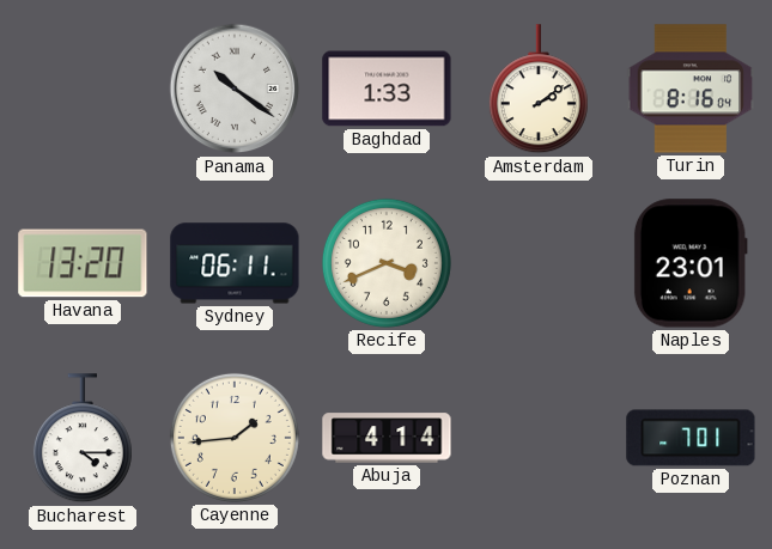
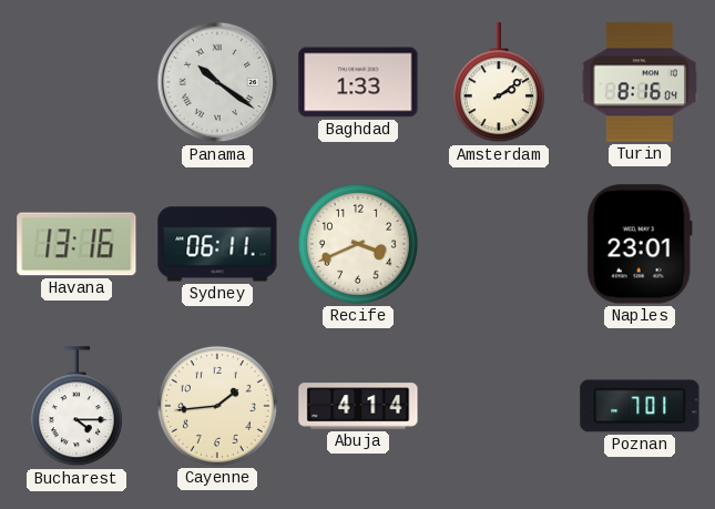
Havana: 13:20 -> 13:16 (76, 244)
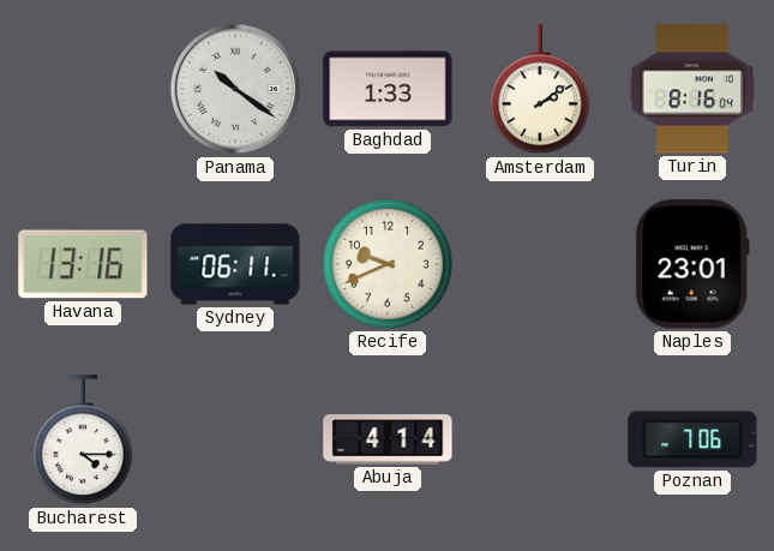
Recife: 3:41 -> 9:41 (388, 264)
Cayenne: 1:44 -> none (217, 406)
Poznan: 7:01 -> 7:06 (692, 439)
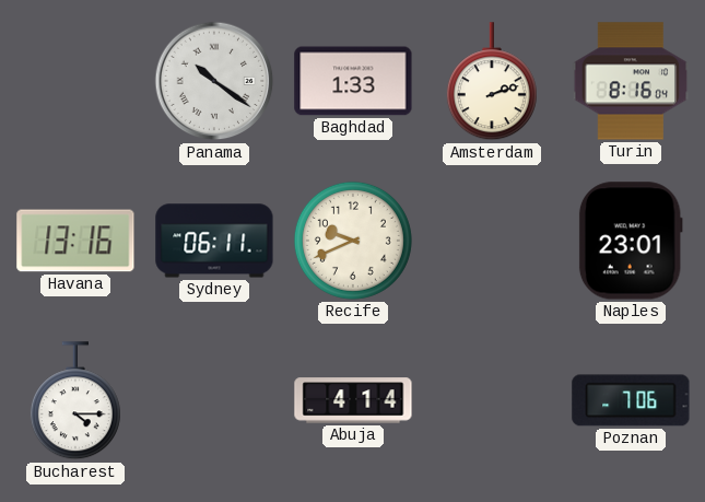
Amsterdam: 2:09 -> 2:12 (492, 82)
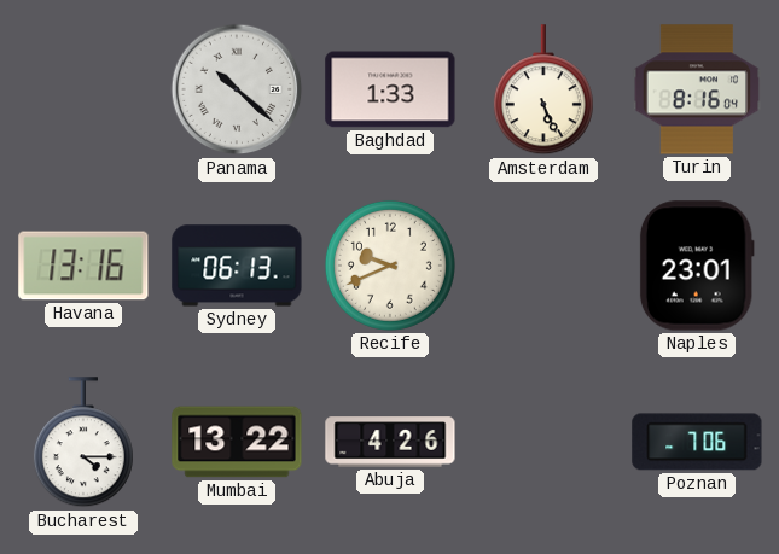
Panama: 10:21 -> 10:22 (237, 89)
Amsterdam: 2:12 -> 5:26 (543, 91)
Sydney: 06:11 -> 06:13 (237, 266)
Mumbai: none -> 13:22 (237, 442)
Abuja: 4:14 -> 4:26 (390, 442)
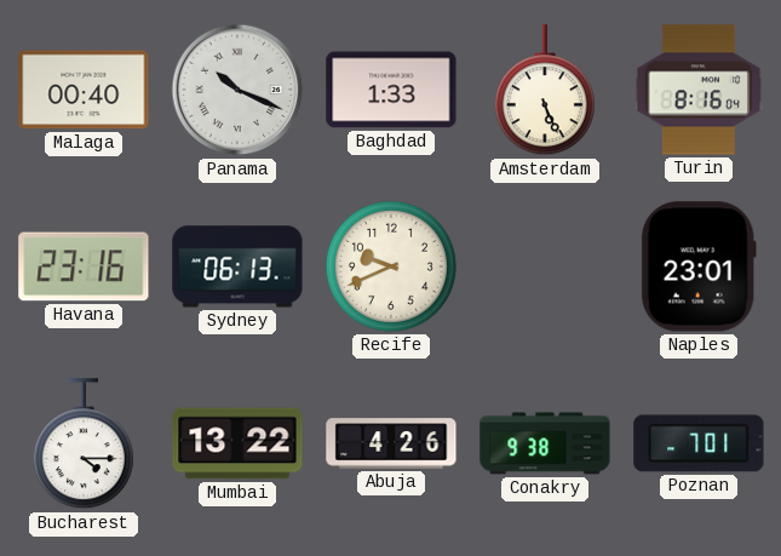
Malaga: none -> 00:40 (84, 90)
Panama: 10:22 -> 10:19 (237, 90)
Havana: 13:16 -> 23:16 (84, 266)
Conakry: none -> 9:38 (545, 443)
Poznan: 7:06 -> 7:01 (699, 443)
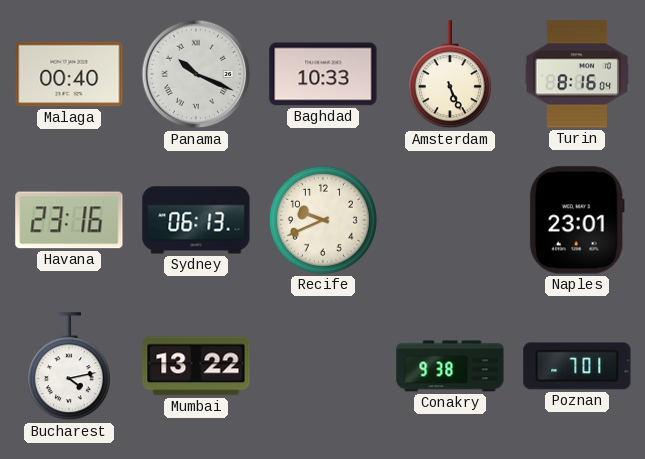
Baghdad: 1:33 -> 10:33 (323, 74)
Bucharest: 4:15 -> 4:13 (69, 367)
Abuja: 4:26 -> none (391, 443)
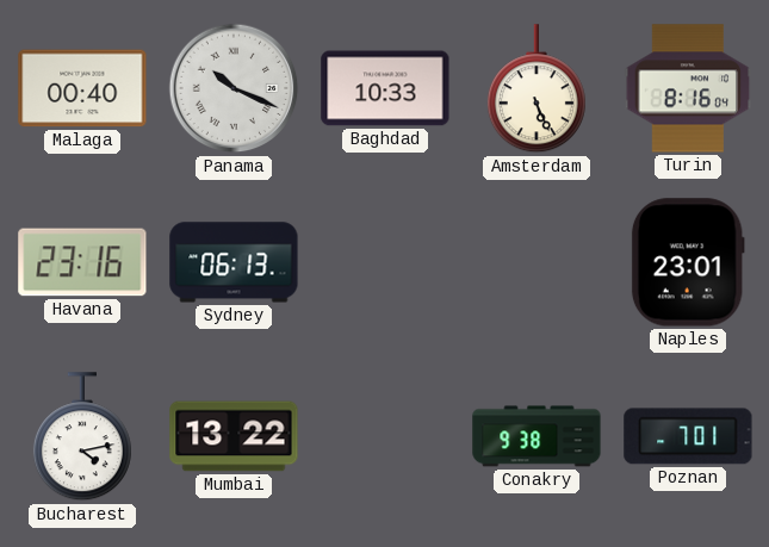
Recife: 9:41 -> none (323, 220)
